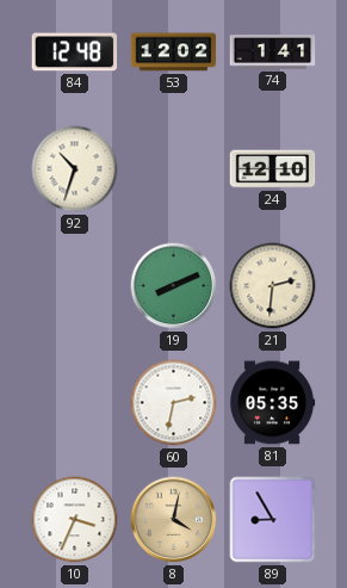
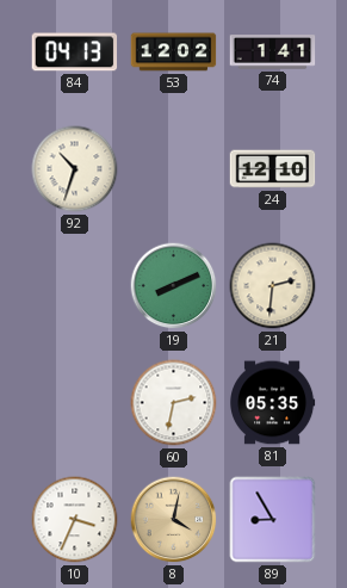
84: 12:48 -> 04:13 (75, 52)
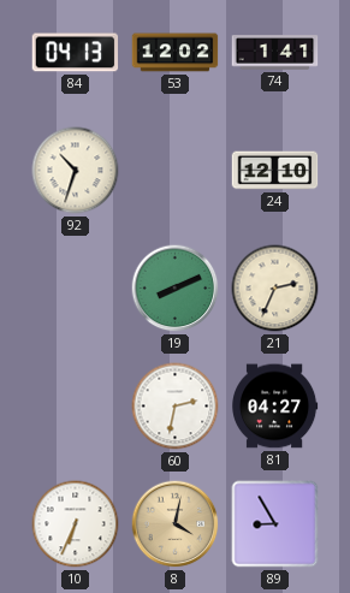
21: 2:31 -> 2:34 (275, 289)
81: 05:35 -> 04:27 (275, 407)
10: 3:34 -> 6:34 (76, 524)
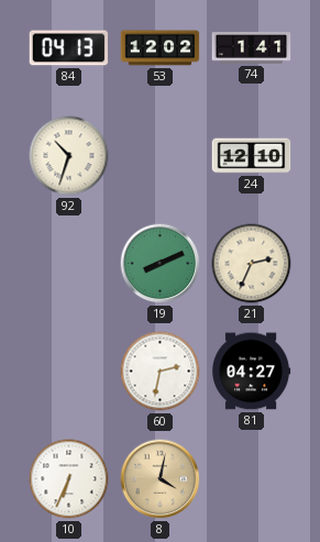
89: 8:55 -> none (275, 524)
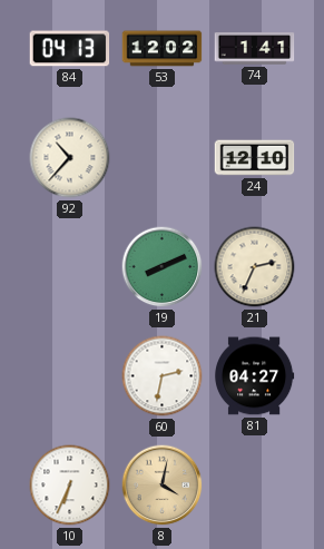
92: 10:33 -> 10:37 (70, 158)
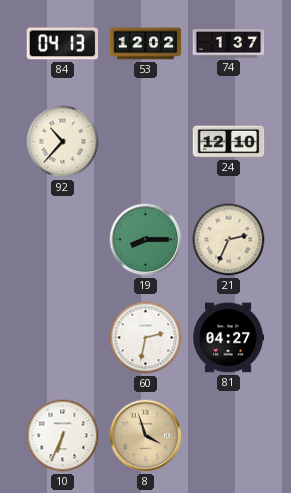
74: 1:41 -> 1:37 (229, 44)
19: 8:11 -> 8:15 (146, 240)
8: 4:02 -> 3:57 (146, 436)
